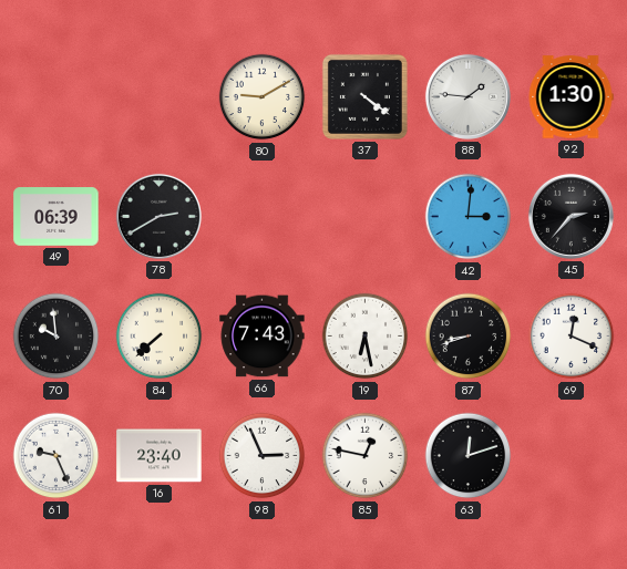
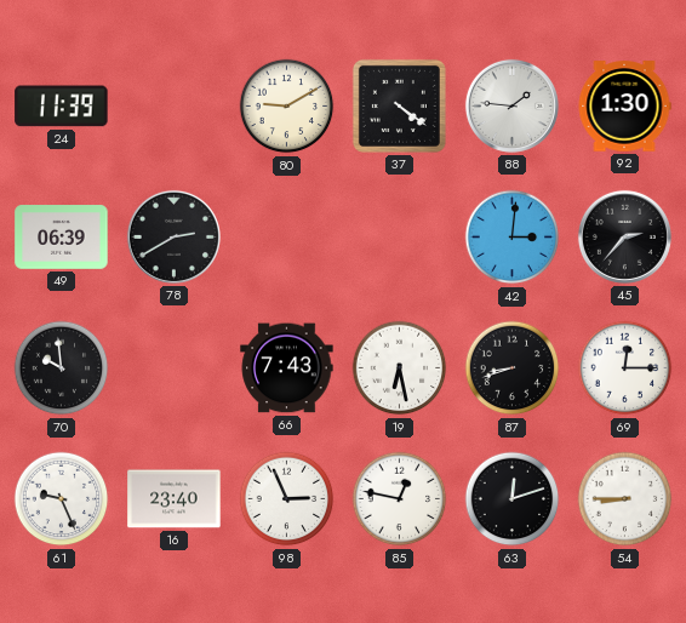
24: none -> 11:39 (62, 107)
84: 7:38 -> none (160, 337)
69: 12:19 -> 12:15 (625, 368)
54: none -> 8:45 (625, 499)
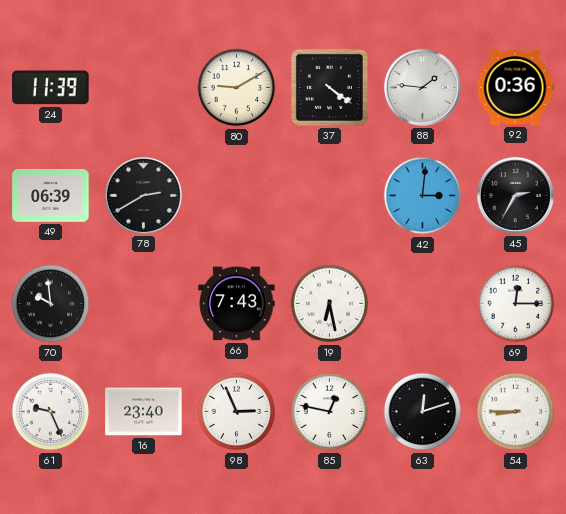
92: 1:30 -> 0:36 (515, 88)
45: 2:37 -> 2:35 (515, 195)
87: 8:42 -> none (513, 368)
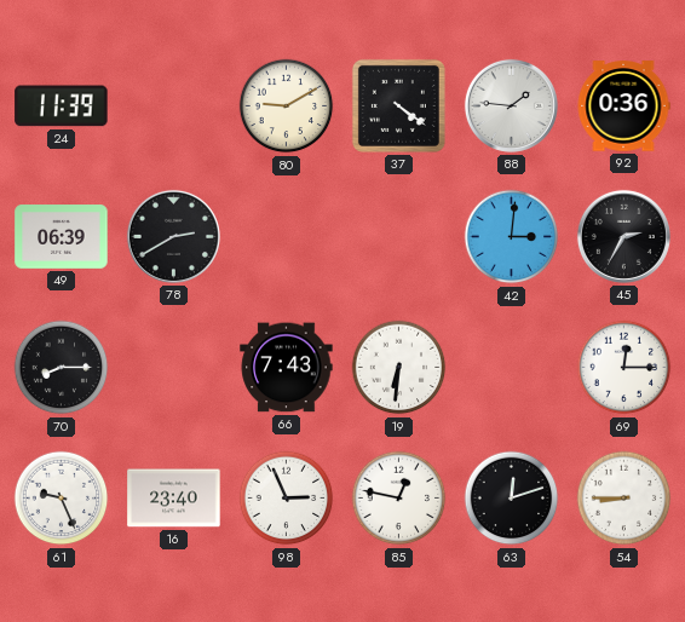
70: 9:59 -> 8:15 (62, 368)
19: 6:28 -> 6:31 (399, 368)
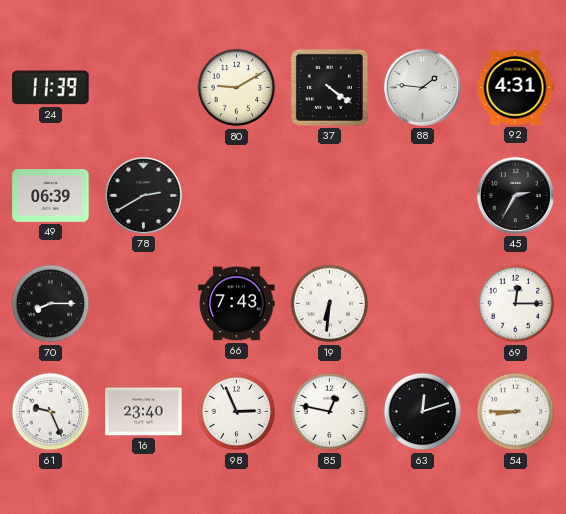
92: 0:36 -> 4:31 (515, 88)
42: 3:01 -> none (512, 237)
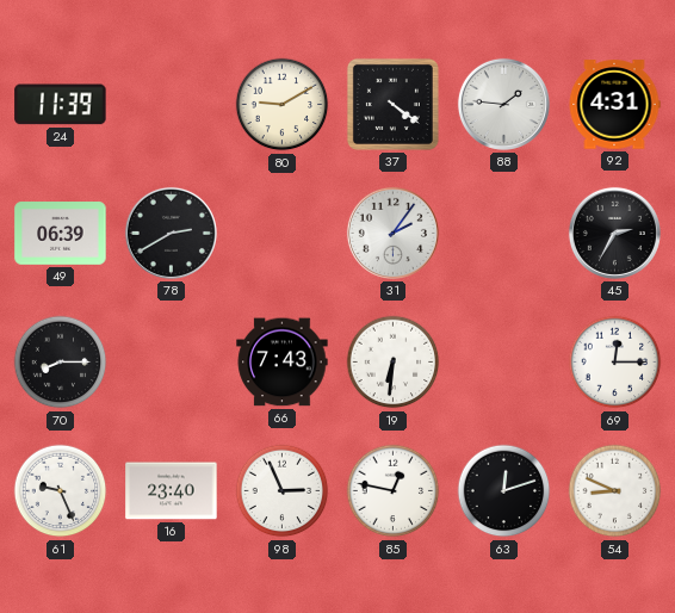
31: none -> 2:06 (392, 233)
54: 8:45 -> 8:49 (615, 491)
